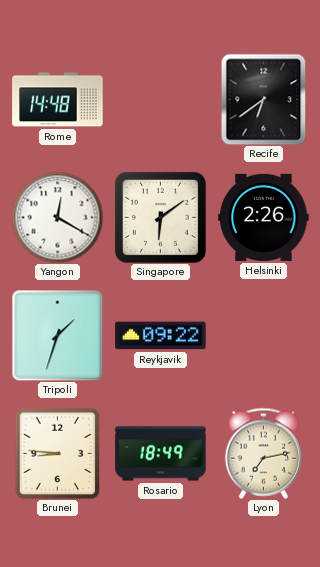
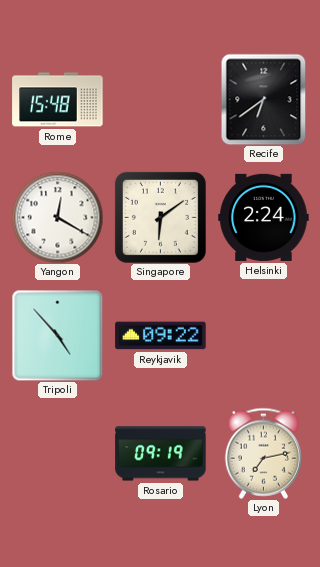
Rome: 14:48 -> 15:48 (58, 100)
Helsinki: 2:26 -> 2:24 (264, 217)
Tripoli: 1:33 -> 4:53 (57, 335)
Brunei: 8:46 -> none (58, 453)
Rosario: 18:49 -> 09:19 (161, 454)
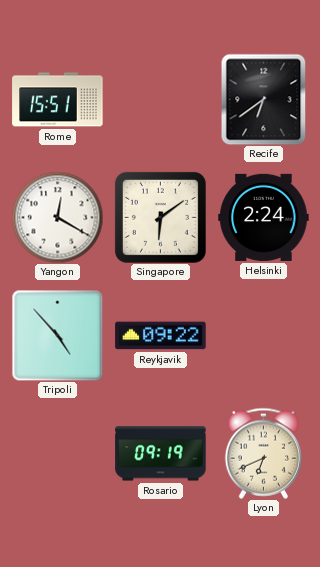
Rome: 15:48 -> 15:51 (58, 100)
Lyon: 7:13 -> 6:41 (263, 453)
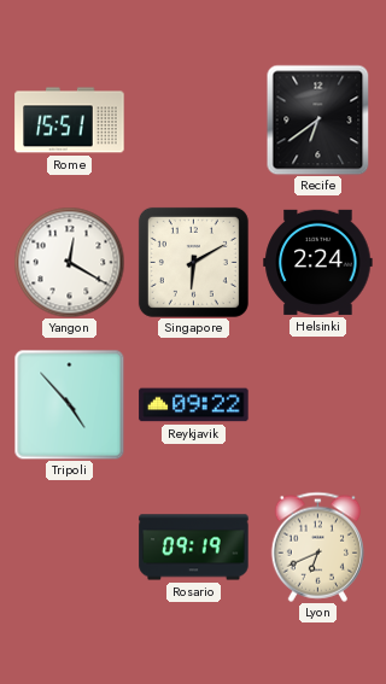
Singapore: 6:09 -> 6:10 (193, 262)
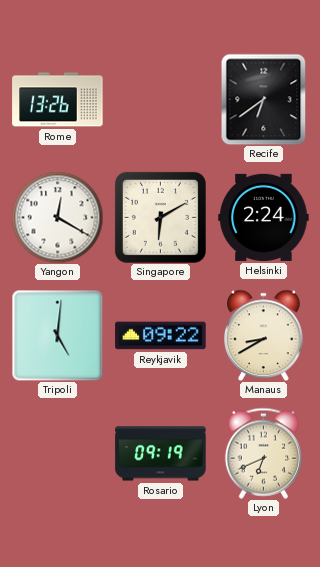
Rome: 15:51 -> 13:26 (58, 100)
Tripoli: 4:53 -> 5:01 (57, 335)
Manaus: none -> 8:40 (264, 335)
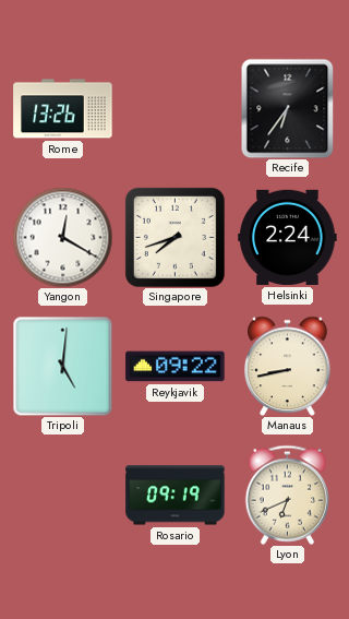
Recife: 6:39 -> 6:36 (288, 108)
Singapore: 6:10 -> 7:42 (174, 237)
Manaus: 8:40 -> 8:43 (288, 366)
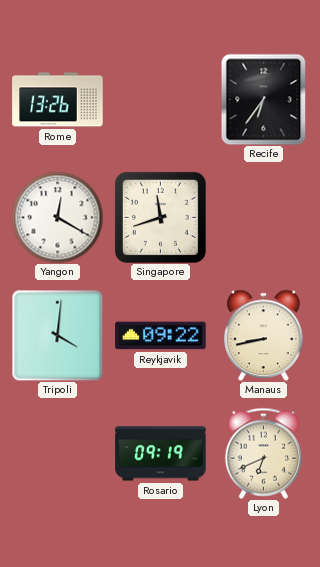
Singapore: 7:42 -> 11:42 (160, 217)
Helsinki: 2:24 -> none (288, 237)
Tripoli: 5:01 -> 4:01 (57, 335)
